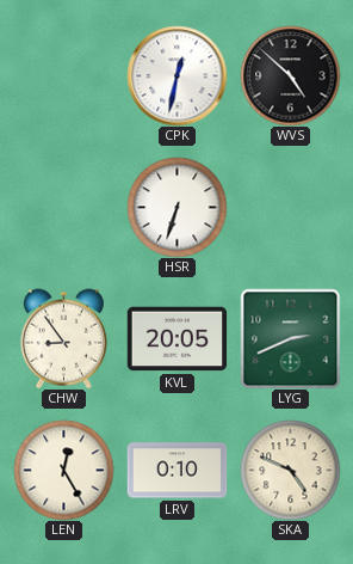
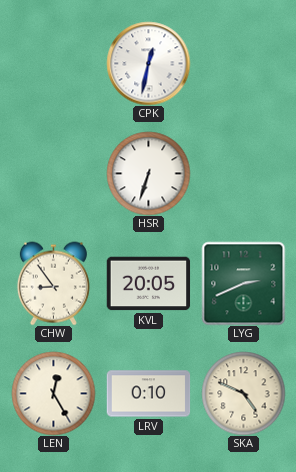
WVS: 4:52 -> none (290, 75)
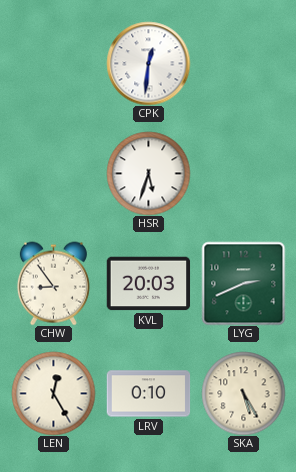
CPK: 12:32 -> 12:31 (148, 63)
HSR: 6:33 -> 5:33 (148, 173)
KVL: 20:05 -> 20:03 (148, 284)
SKA: 4:49 -> 5:25 (243, 393)
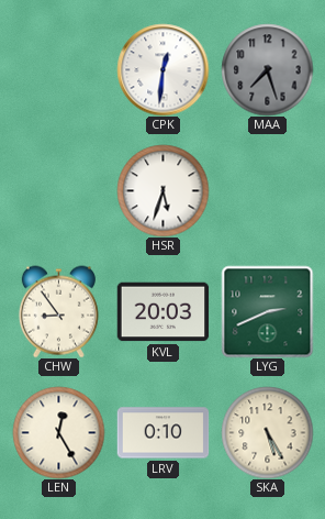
MAA: none -> 7:27 (267, 69)
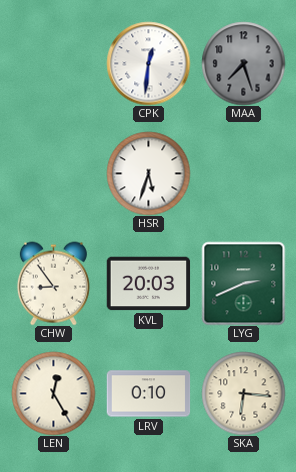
SKA: 5:25 -> 6:16 (243, 393)
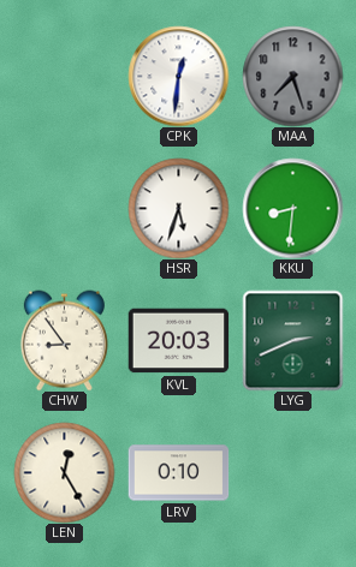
KKU: none -> 8:31 (292, 208)
SKA: 6:16 -> none (243, 393)
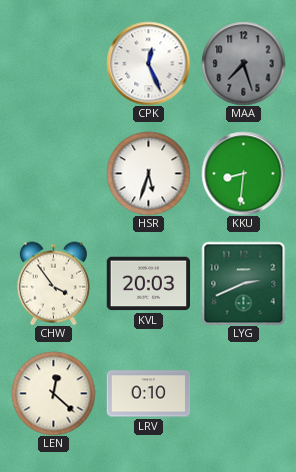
CPK: 12:31 -> 12:26 (148, 63)
CHW: 8:54 -> 3:54 (53, 283)
LEN: 12:25 -> 12:22 (53, 393)
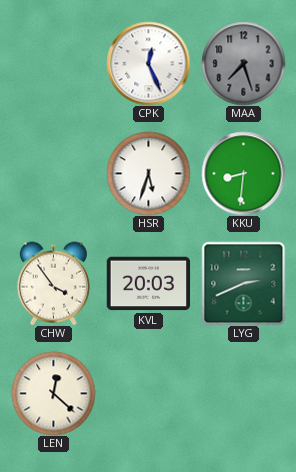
LRV: 0:10 -> none (148, 394)
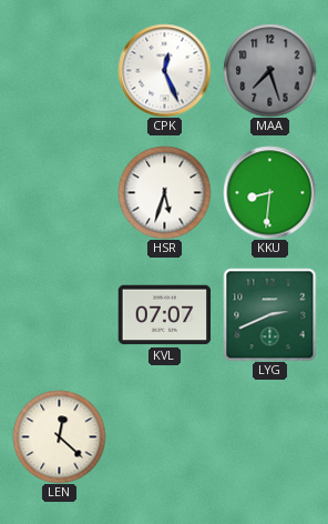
CHW: 3:54 -> none (53, 283)
KVL: 20:03 -> 07:07 (164, 315)
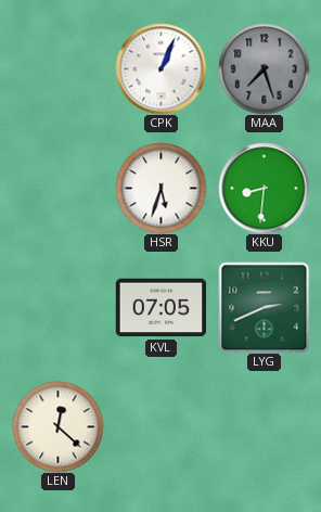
CPK: 12:26 -> 1:04 (160, 68)
KVL: 07:07 -> 07:05 (160, 308)
